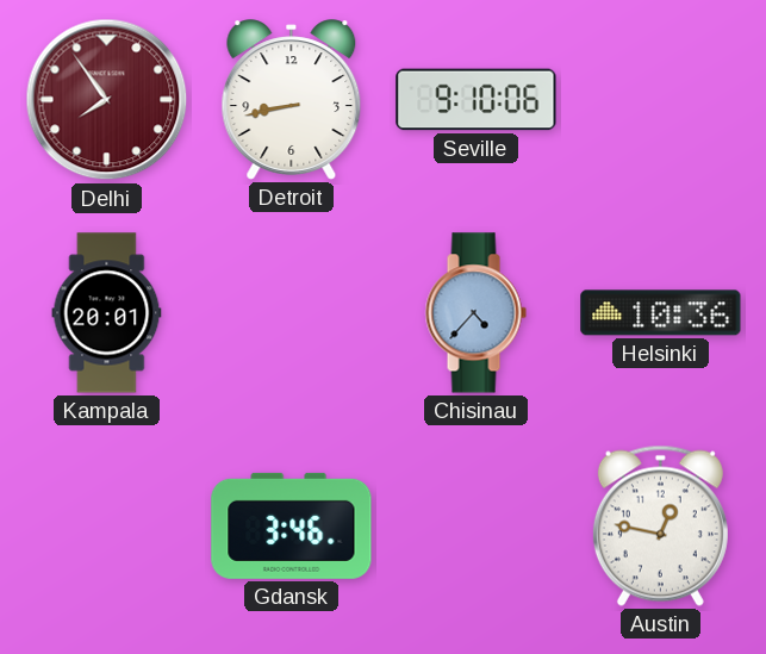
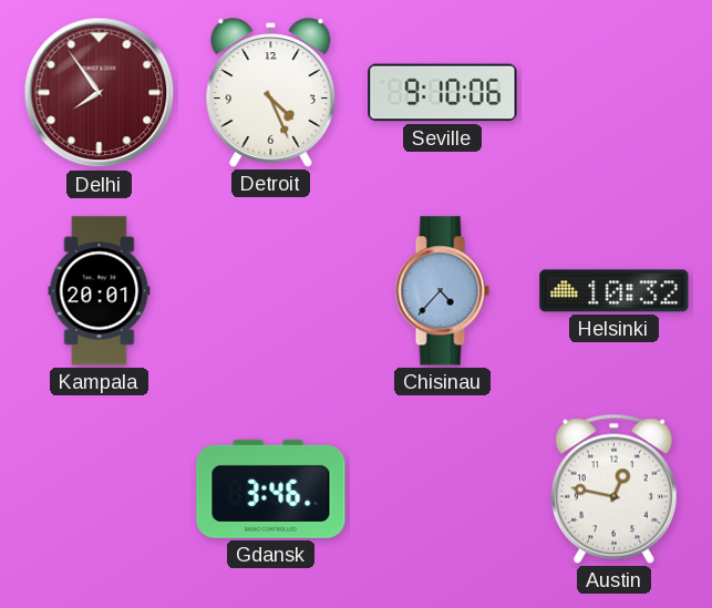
Detroit: 8:43 -> 4:26 (271, 93)
Helsinki: 10:36 -> 10:32 (615, 291)
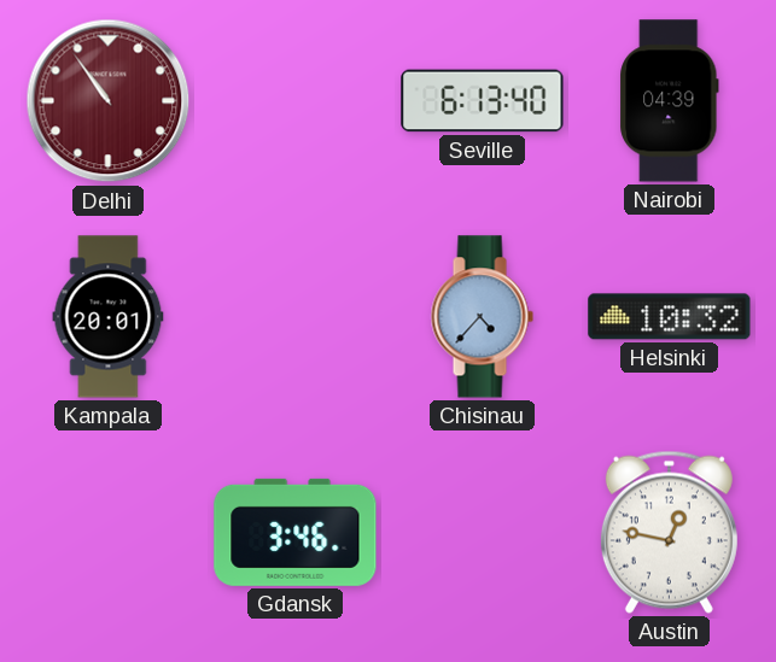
Delhi: 7:54 -> 10:54 (109, 101)
Detroit: 4:26 -> none (271, 93)
Seville: 9:10 -> 6:13 (483, 101)
Nairobi: none -> 04:39 (670, 101)
